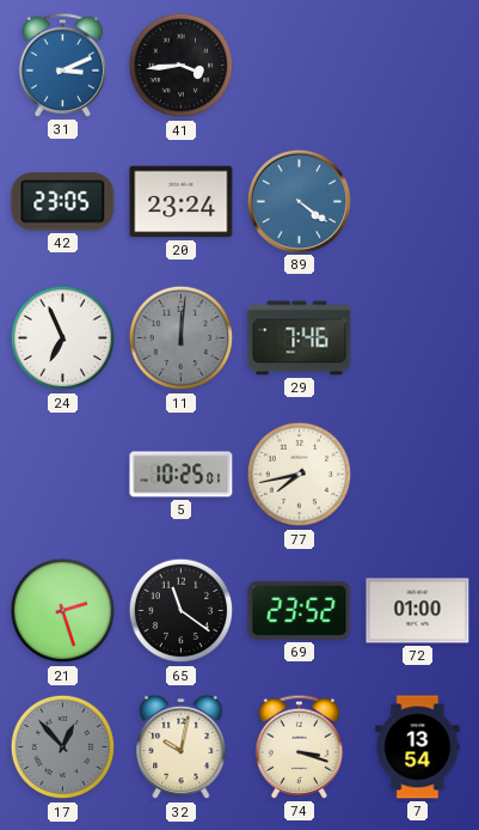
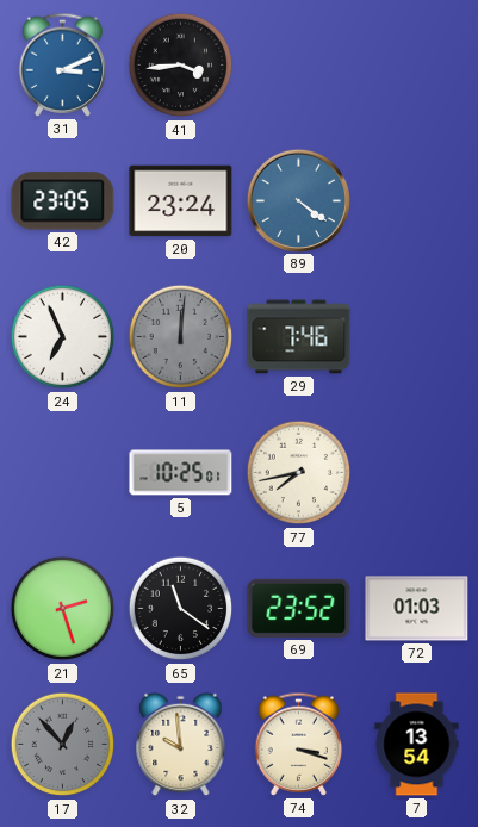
72: 01:00 -> 01:03 (417, 609)
32: 10:02 -> 9:59 (181, 745)
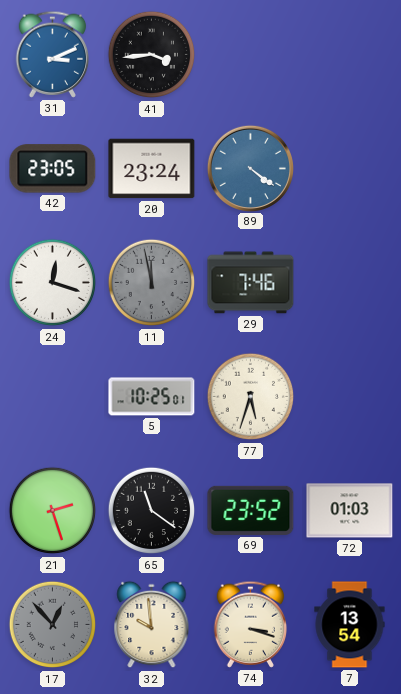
24: 6:56 -> 12:18 (53, 283)
11: 12:01 -> 11:58 (152, 283)
77: 7:43 -> 5:33 (251, 397)
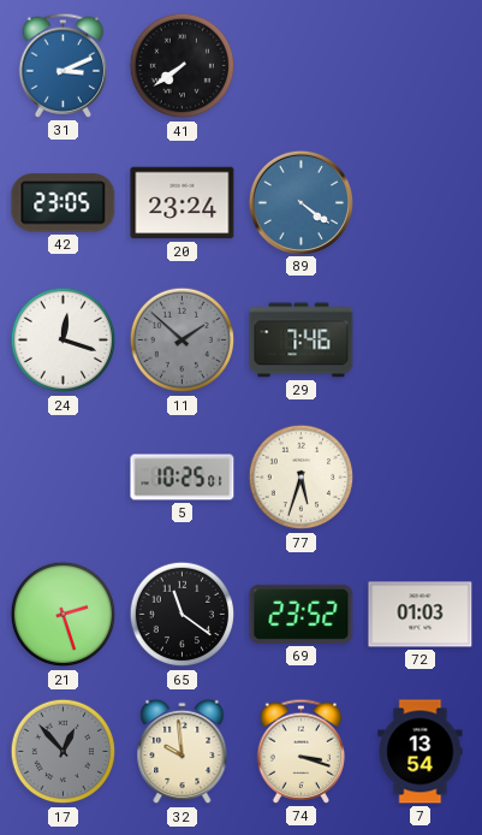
41: 3:44 -> 7:39 (183, 66)
11: 11:58 -> 1:52 (183, 340)
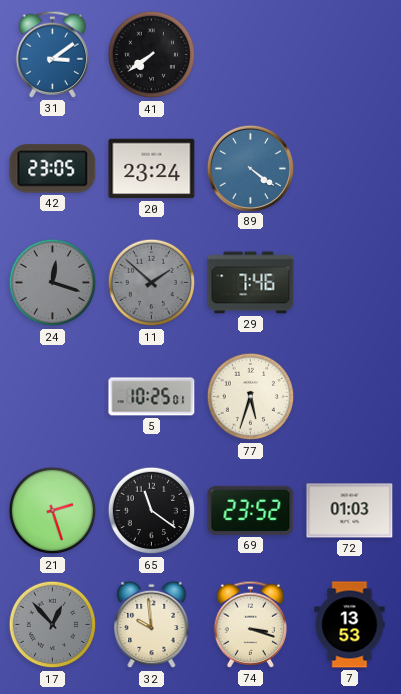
31: 3:11 -> 3:09 (53, 54)
24 dial: white -> grey (53, 283)
7: 13:54 -> 13:53 (350, 625)
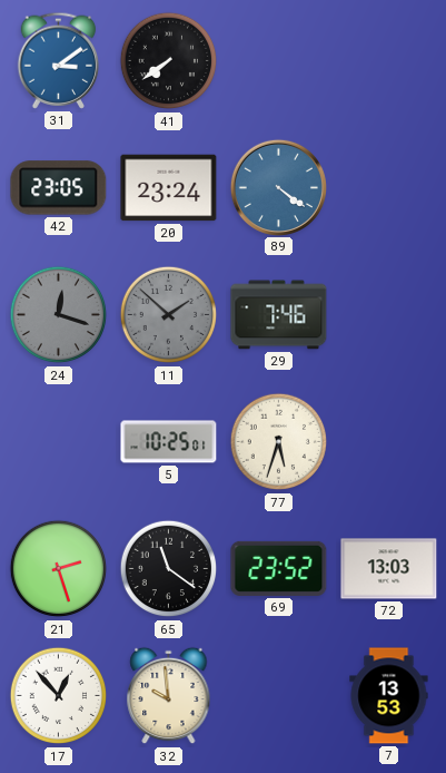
72: 01:03 -> 13:03 (389, 569)
17 dial: grey -> white (59, 696)
74: 3:18 -> none (251, 624)
